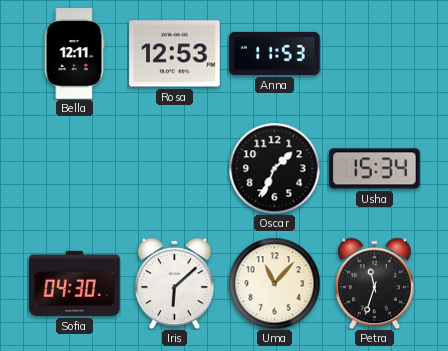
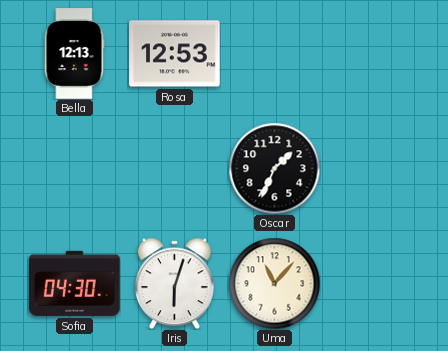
Bella: 12:11 -> 12:13 (74, 54)
Anna: 11:53 -> none (275, 53)
Usha: 15:34 -> none (375, 169)
Iris: 6:08 -> 6:03 (174, 283)
Petra: 11:33 -> none (374, 283)
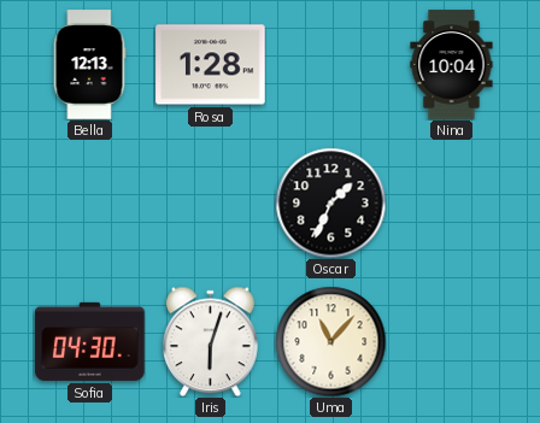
Rosa: 12:53 -> 1:28 (211, 65)
Nina: none -> 10:04 (452, 65)
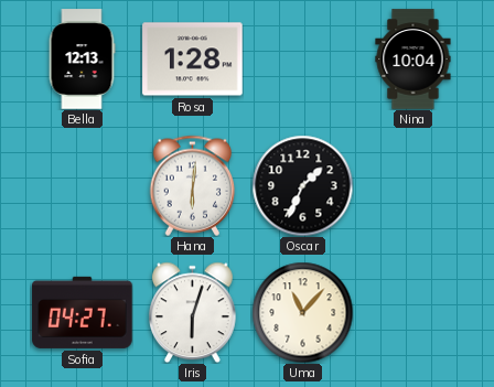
Hana: none -> 6:01 (193, 185)
Sofia: 04:30 -> 04:27 (83, 312)
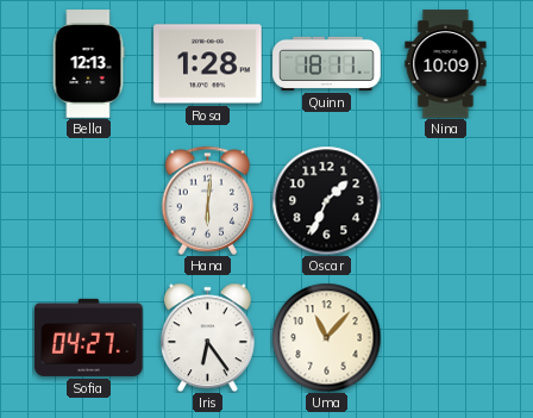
Quinn: none -> 18:11 (327, 63)
Nina: 10:04 -> 10:09 (446, 64)
Iris: 6:03 -> 6:24 (207, 337)
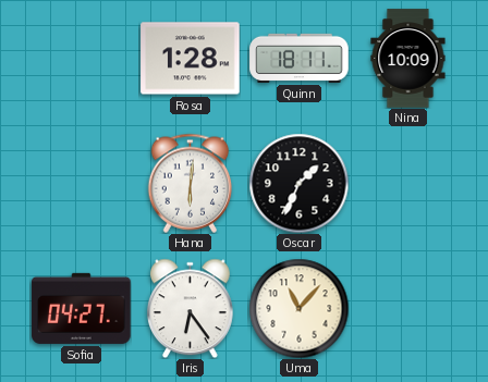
Bella: 12:13 -> none (88, 64)
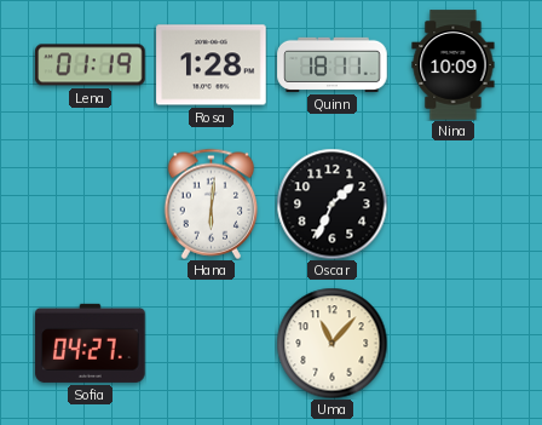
Lena: none -> 01:19 (91, 65)
Iris: 6:24 -> none (190, 308)
